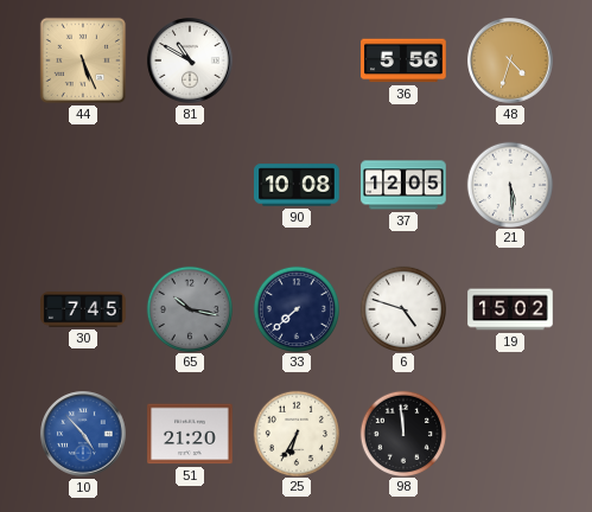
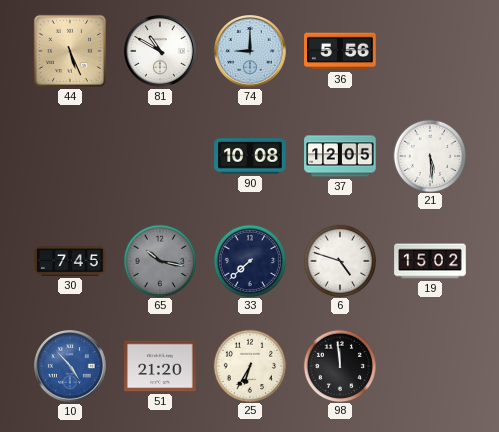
74: none -> 9:00 (250, 51)
48: 4:33 -> none (510, 60)
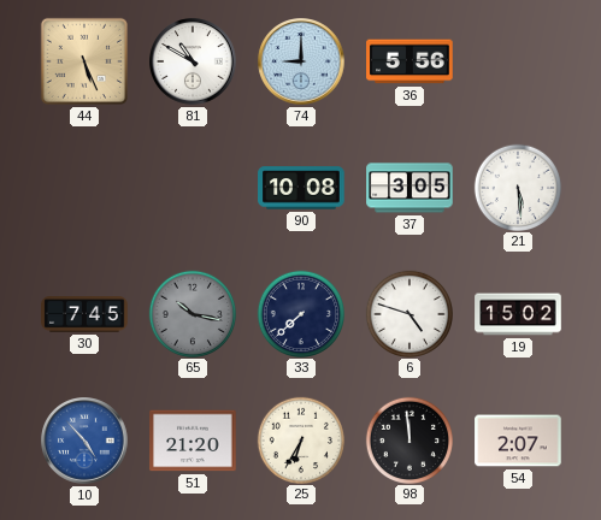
37: 12:05 -> 3:05 (409, 188)
54: none -> 2:07 (518, 441)
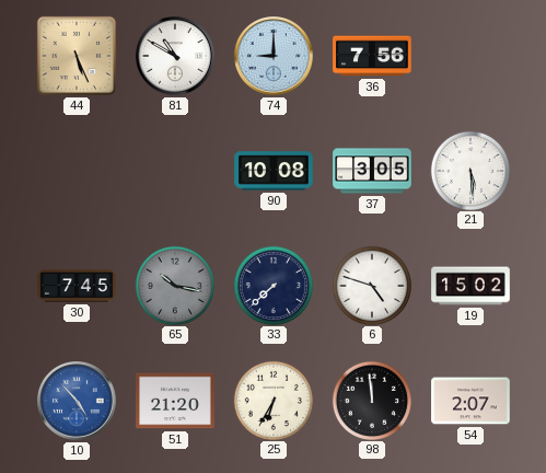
36: 5:56 -> 7:56 (372, 56)
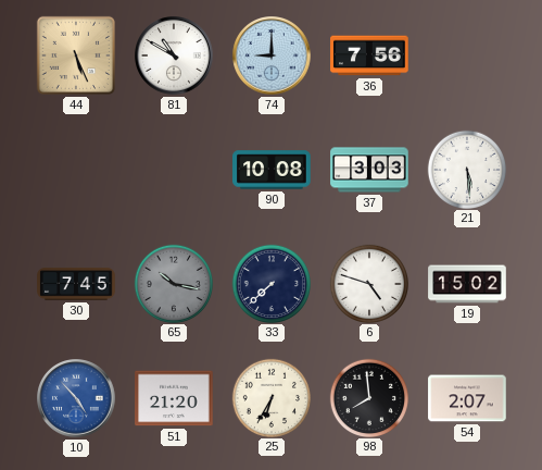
37: 3:05 -> 3:03 (369, 170)
98: 11:59 -> 7:59 (368, 397)
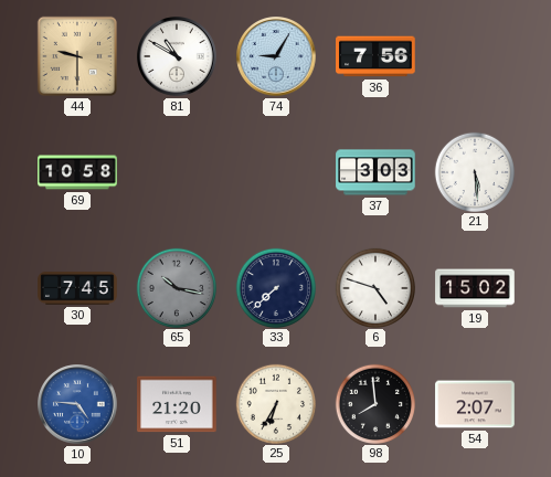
44: 5:26 -> 9:30 (77, 56)
74: 9:00 -> 9:05 (276, 56)
69: none -> 10:58 (77, 172)
90: 10:08 -> none (272, 170)
10: 4:53 -> 4:46 (77, 404)
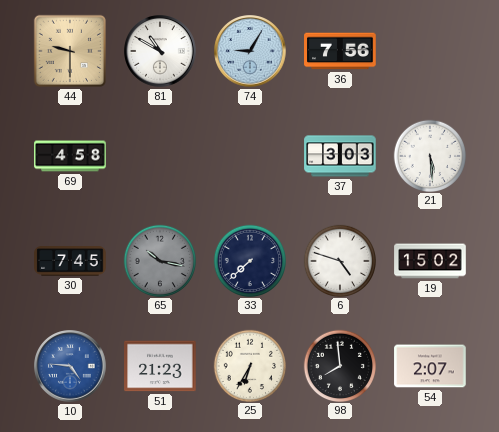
69: 10:58 -> 4:58 (70, 156)
51: 21:20 -> 21:23 (160, 366)
